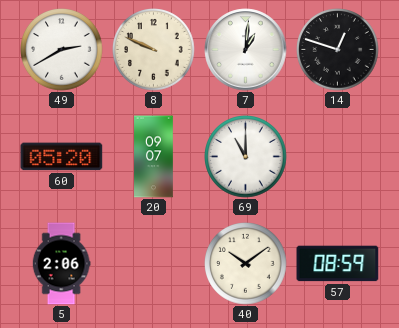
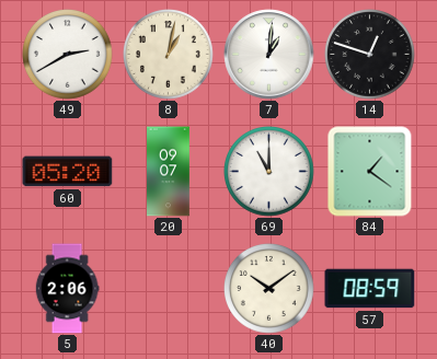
8: 9:49 -> 1:02 (169, 55)
84: none -> 1:21 (370, 172)
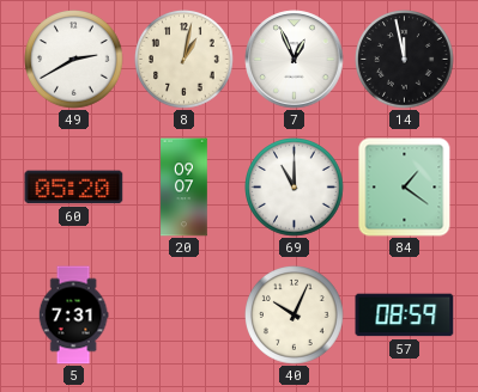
7: 1:01 -> 12:56 (295, 60)
14: 12:48 -> 11:58 (405, 60)
5: 2:06 -> 7:31 (73, 316)
40: 10:09 -> 10:04 (295, 316)
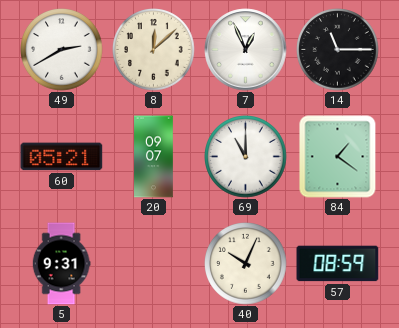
8: 1:02 -> 12:08 (154, 50)
14: 11:58 -> 11:15 (338, 50)
60: 05:20 -> 05:21 (62, 157)
5: 7:31 -> 9:31 (61, 264)
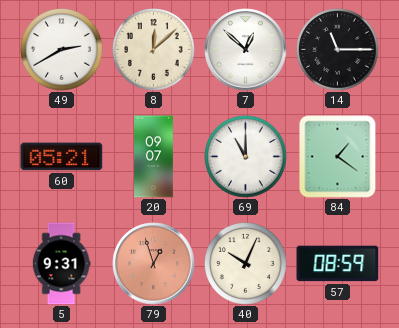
7: 12:56 -> 12:52 (246, 50)
79: none -> 12:57 (154, 264)
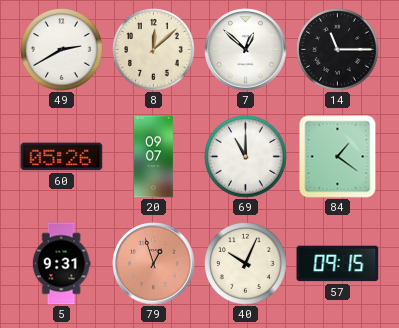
60: 05:21 -> 05:26 (62, 157)
57: 08:59 -> 09:15 (338, 264)
